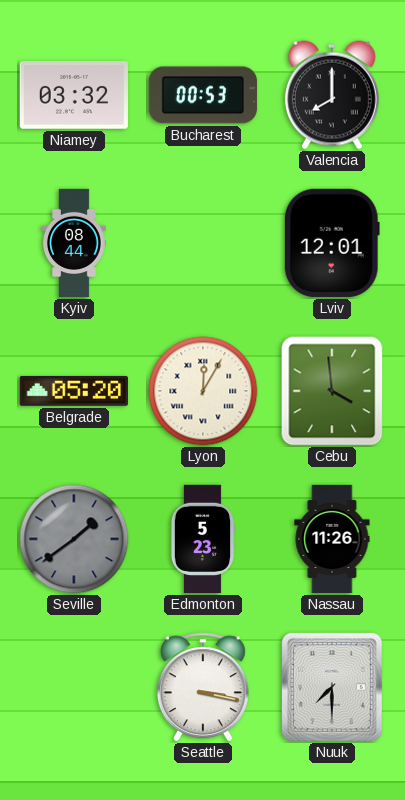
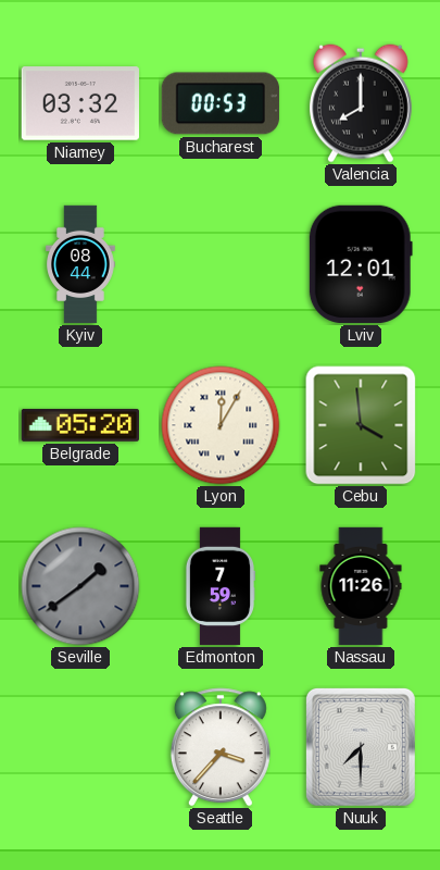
Edmonton: 5:23 -> 7:59 (219, 586)
Seattle: 3:17 -> 3:37 (221, 747)
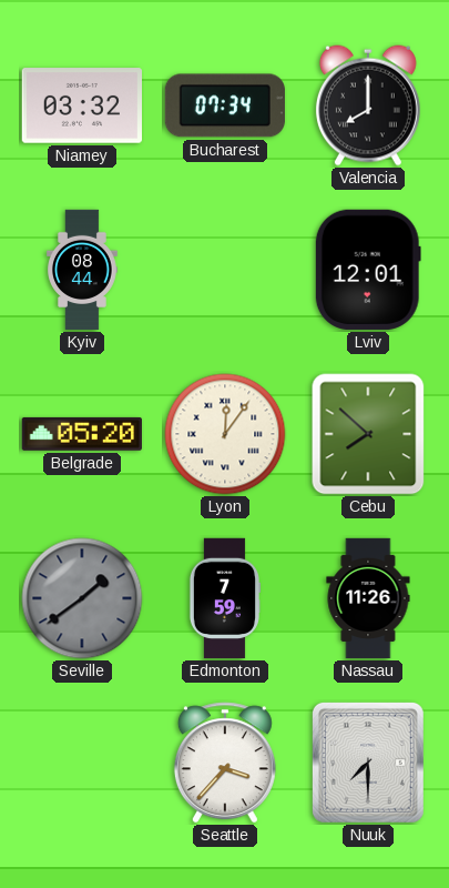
Bucharest: 00:53 -> 07:34 (225, 105)
Lyon: 12:05 -> 12:06 (225, 434)
Cebu: 3:59 -> 7:52 (368, 434)
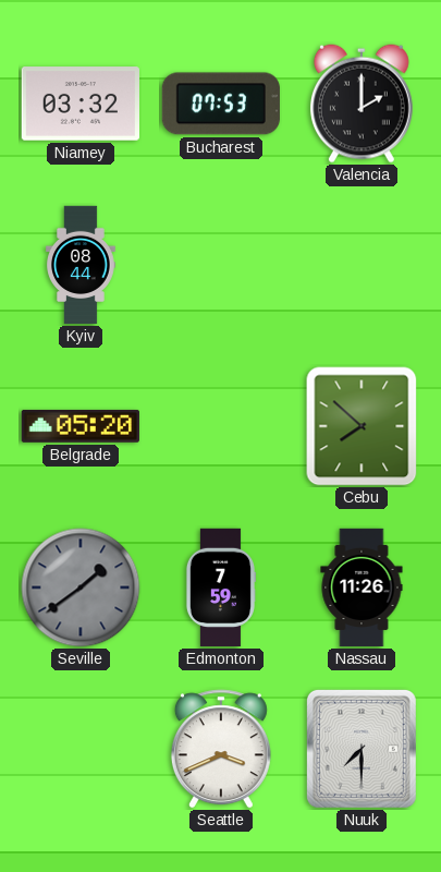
Bucharest: 07:34 -> 07:53 (221, 104)
Valencia: 8:00 -> 2:00 (362, 104)
Lviv: 12:01 -> none (368, 270)
Lyon: 12:06 -> none (225, 434)
Seattle: 3:37 -> 3:41 (221, 749)
